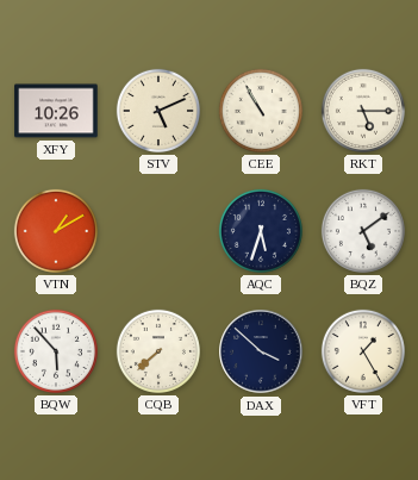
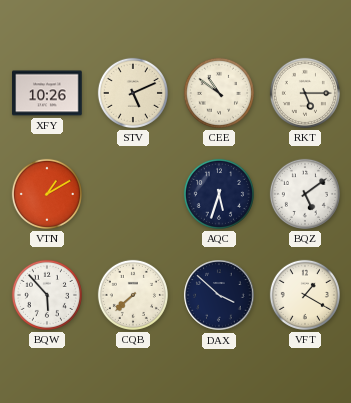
CEE: 10:55 -> 10:51 (219, 93)
VFT: 1:25 -> 1:20 (305, 295)
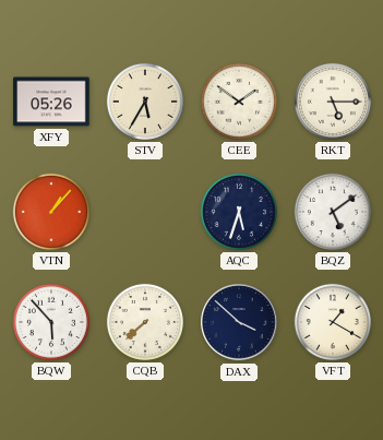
XFY: 10:26 -> 05:26 (51, 102)
STV: 5:11 -> 5:35 (145, 102)
CEE: 10:51 -> 1:51 (239, 102)
VTN: 1:10 -> 1:07 (51, 212)
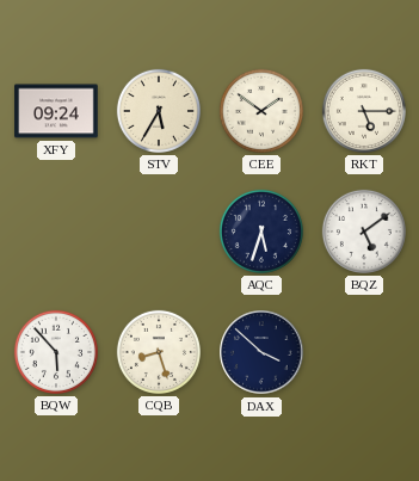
XFY: 05:26 -> 09:24 (56, 111)
VTN: 1:07 -> none (51, 212)
CQB: 7:38 -> 8:27 (159, 352)
VFT: 1:20 -> none (333, 322)
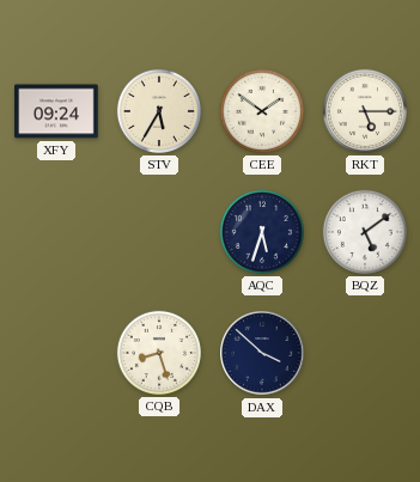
BQW: 5:53 -> none (56, 352)
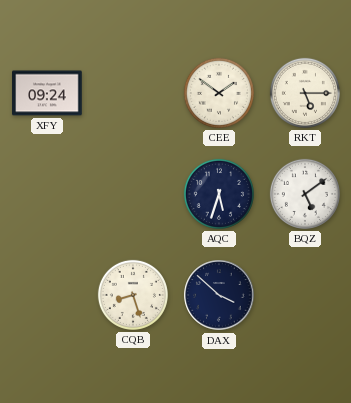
STV: 5:35 -> none (159, 111)
